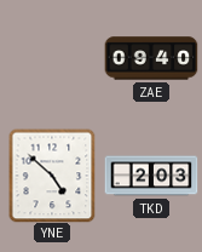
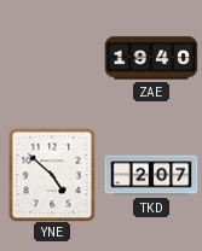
ZAE: 09:40 -> 19:40 (151, 58)
TKD: 2:03 -> 2:07 (151, 175)
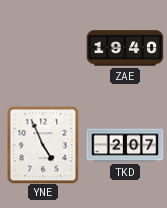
YNE: 4:52 -> 4:56 (43, 145)
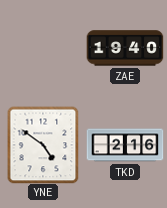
YNE: 4:56 -> 4:51 (43, 145)
TKD: 2:07 -> 2:16 (125, 145)
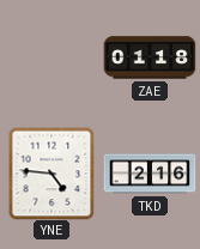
ZAE: 19:40 -> 01:18 (150, 57)
YNE: 4:51 -> 4:46 (51, 174)
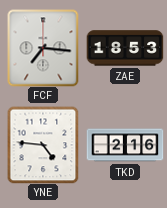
FCF: none -> 7:16 (43, 48)
ZAE: 01:18 -> 18:53 (125, 48)
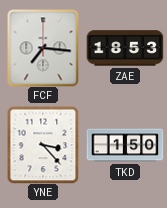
YNE: 4:46 -> 3:23 (43, 145)
TKD: 2:16 -> 1:50 (125, 145)
